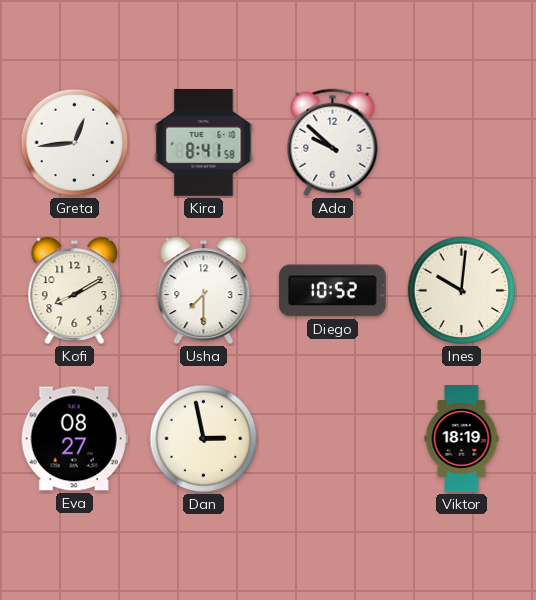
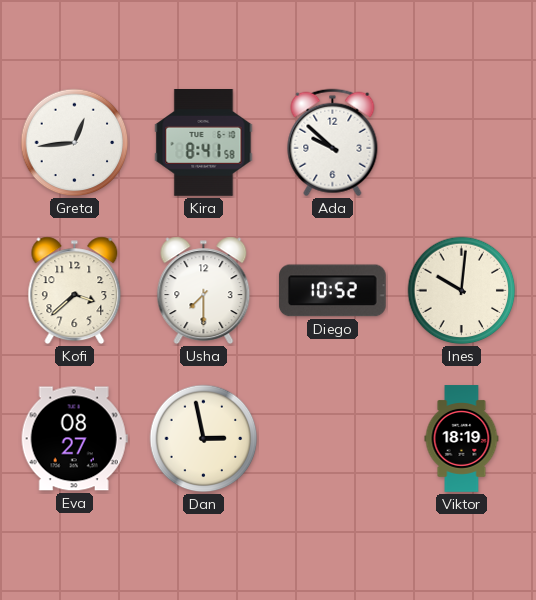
Kofi: 8:10 -> 3:38 (75, 291)
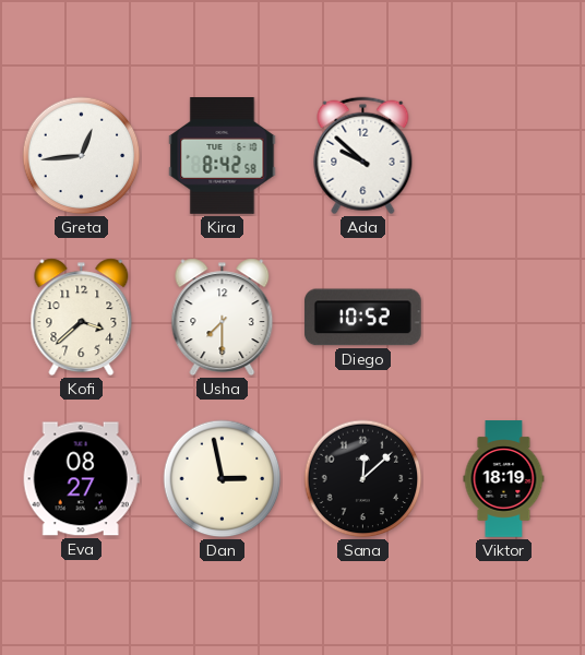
Kira: 8:41 -> 8:42 (223, 156)
Ines: 10:01 -> none (462, 291)
Sana: none -> 12:08 (363, 479)
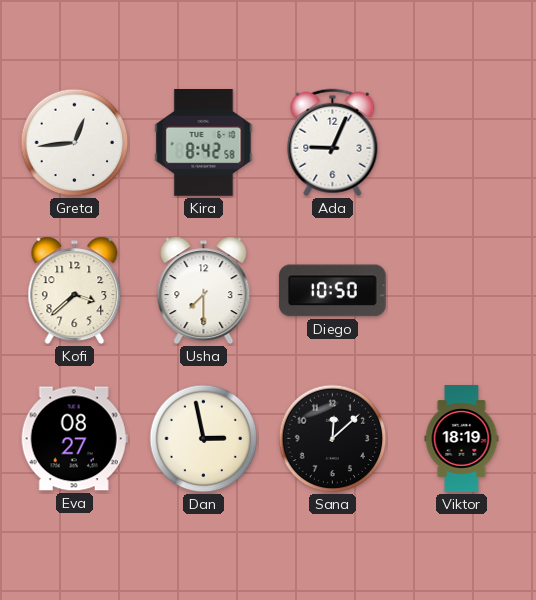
Ada: 9:52 -> 9:04 (333, 143)
Diego: 10:52 -> 10:50 (332, 291)
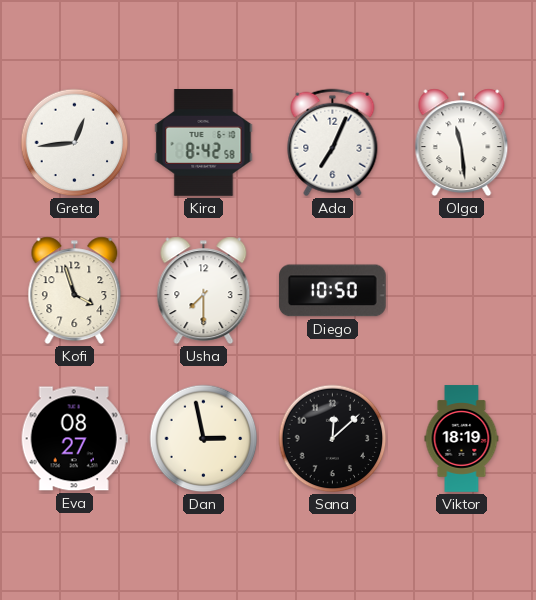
Ada: 9:04 -> 7:04 (333, 143)
Olga: none -> 11:29 (462, 143)
Kofi: 3:38 -> 3:57 (75, 291)
